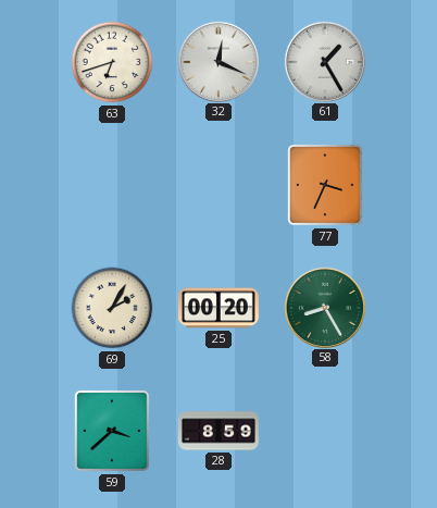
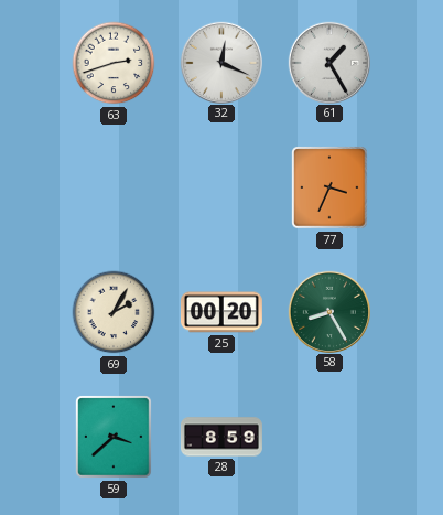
63: 6:42 -> 2:42 (114, 63)
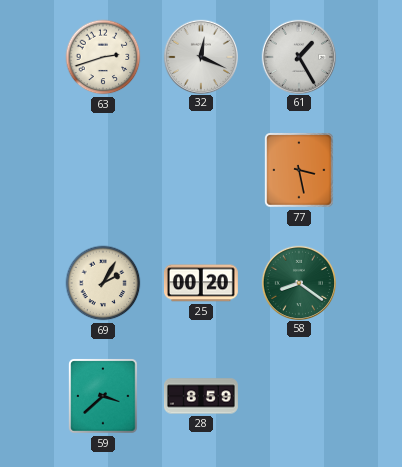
77: 3:34 -> 3:28 (299, 170)
58: 8:25 -> 8:21 (298, 282)
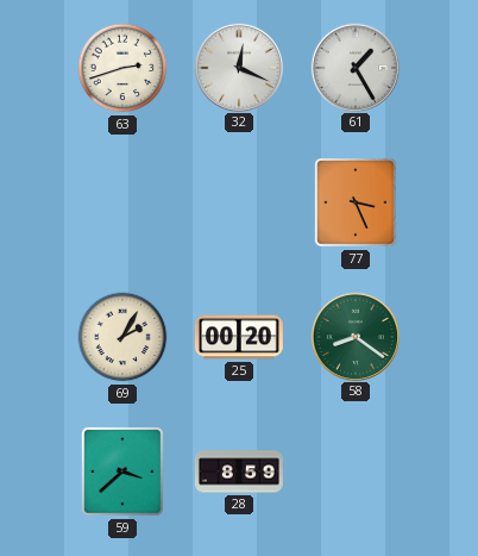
77: 3:28 -> 3:26 (356, 202)
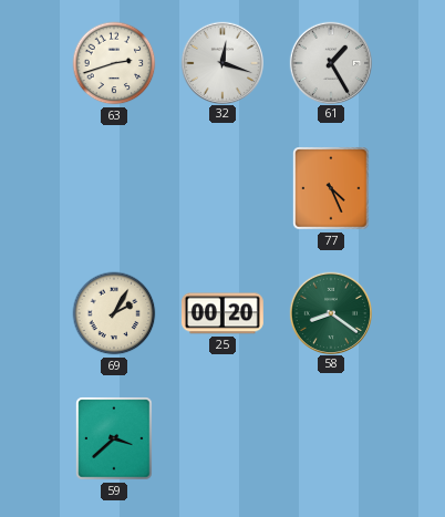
32: 12:19 -> 12:18 (221, 62)
77: 3:26 -> 4:26 (331, 188)
28: 8:59 -> none (239, 471)
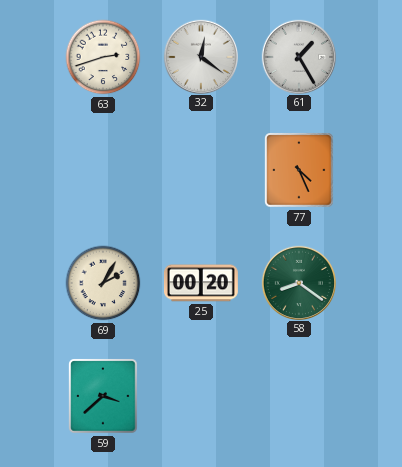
32: 12:18 -> 12:21 (200, 56)
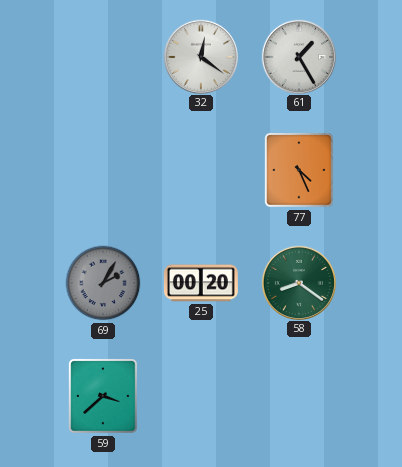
63: 2:42 -> none (103, 57)
69 dial: cream -> grey (103, 283)
